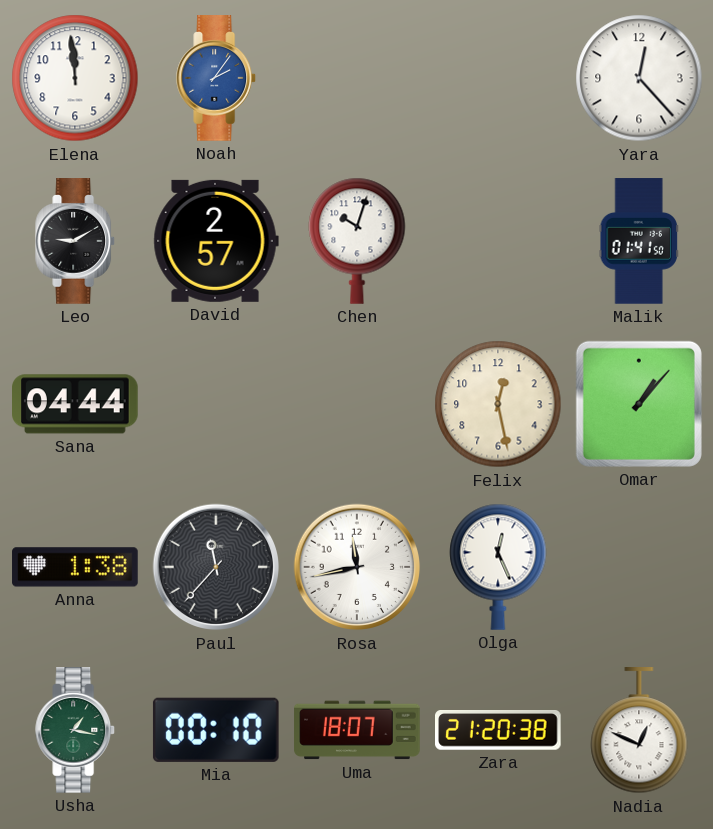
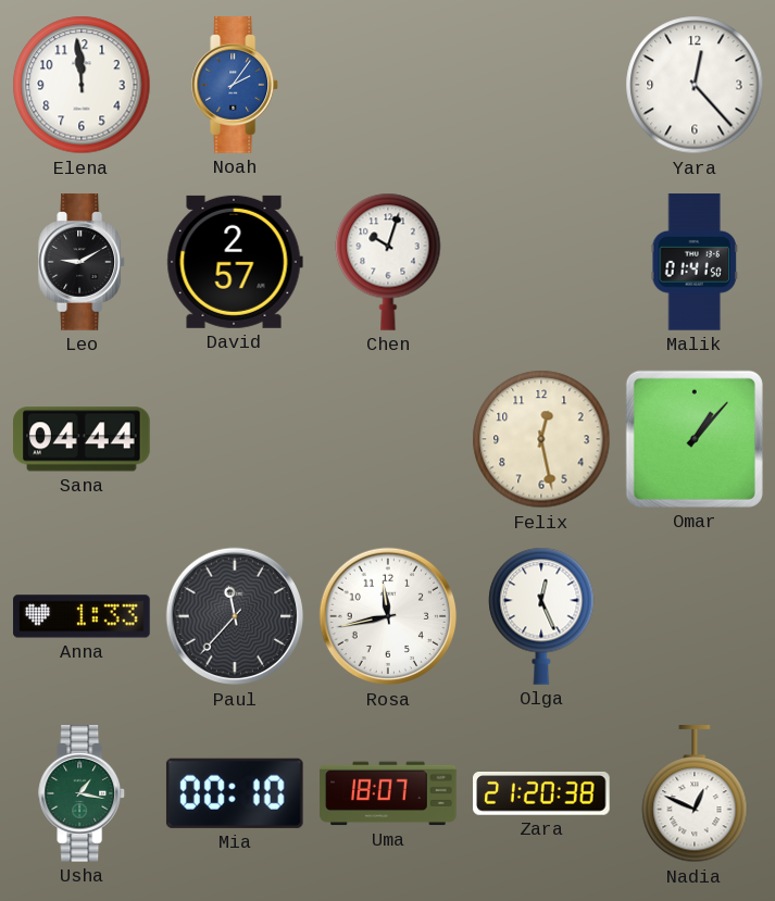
Anna: 1:38 -> 1:33 (82, 616)
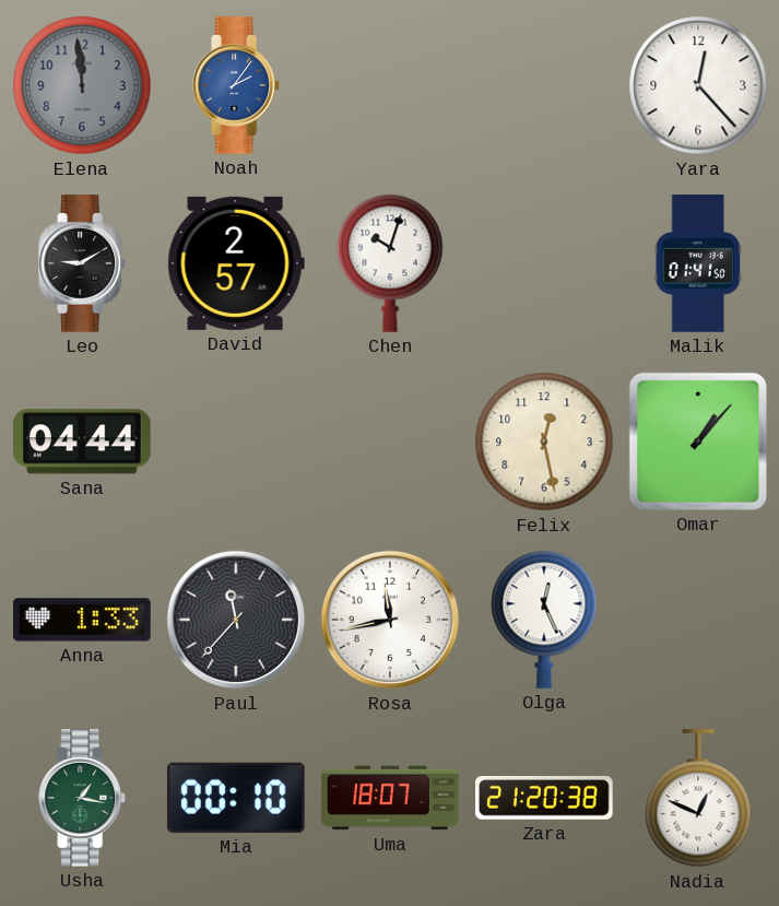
Elena dial: white -> grey (82, 85)
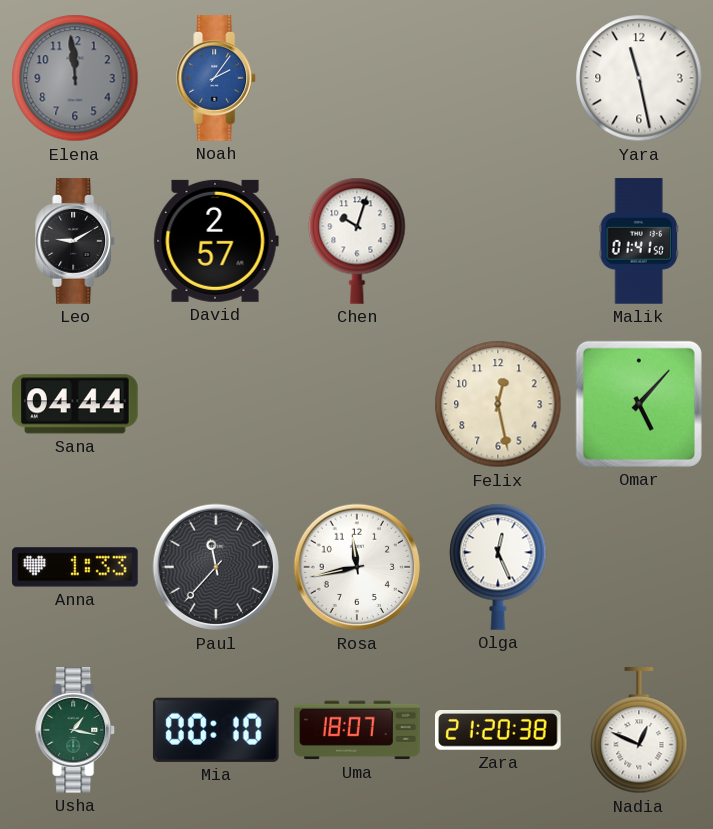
Yara: 12:23 -> 11:28 (639, 78)
Omar: 1:07 -> 5:07 (639, 404)
